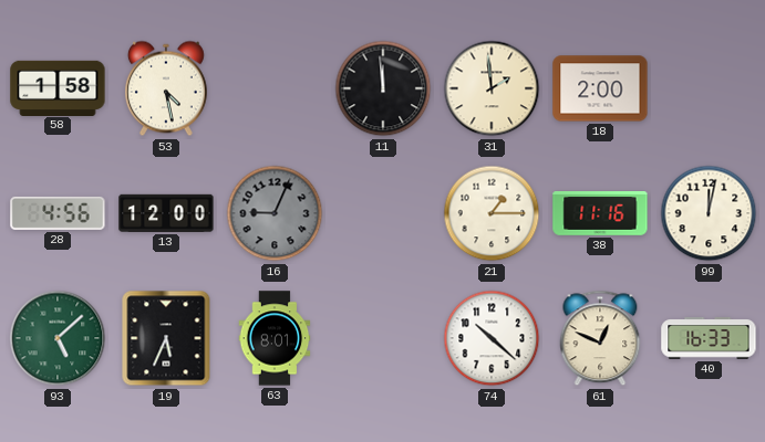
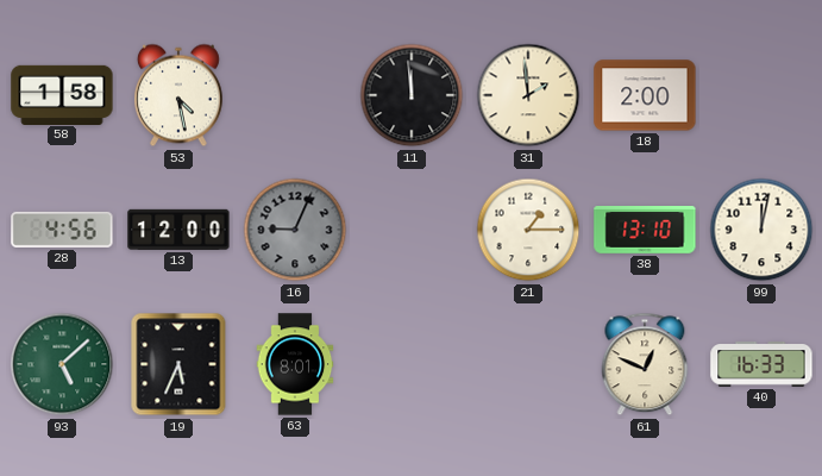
38: 11:16 -> 13:10 (645, 231)
74: 10:22 -> none (492, 338)
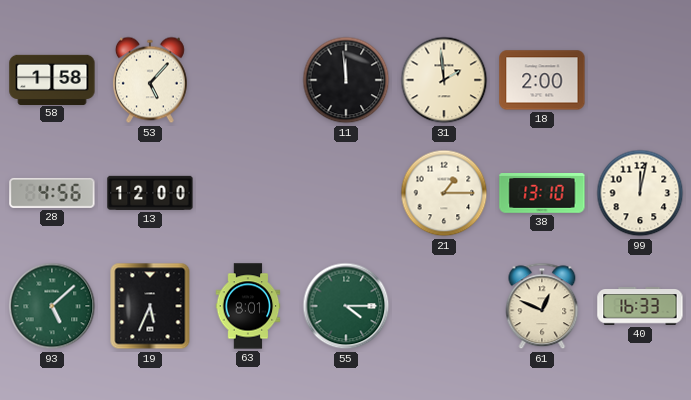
53: 4:28 -> 5:07 (150, 80)
16: 9:04 -> none (295, 230)
55: none -> 4:15 (346, 306)
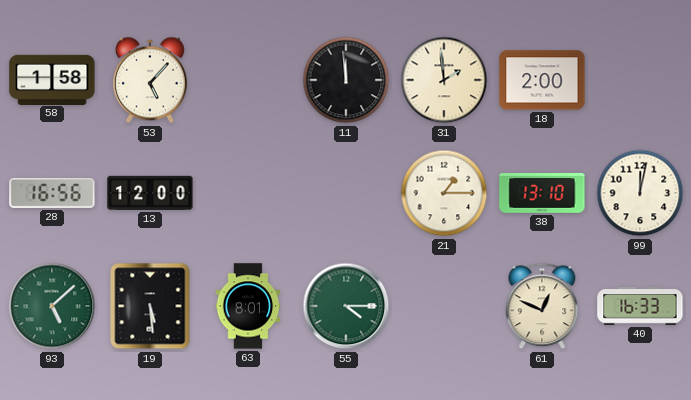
28: 4:56 -> 16:56 (52, 193)
19: 5:34 -> 5:29 (150, 306)
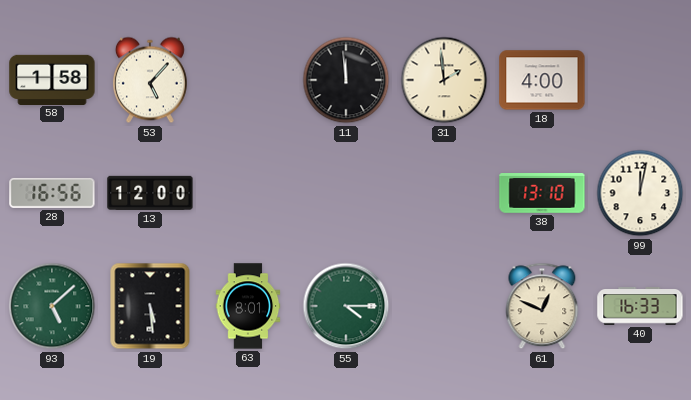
18: 2:00 -> 4:00 (542, 80)
21: 1:15 -> none (444, 193)
